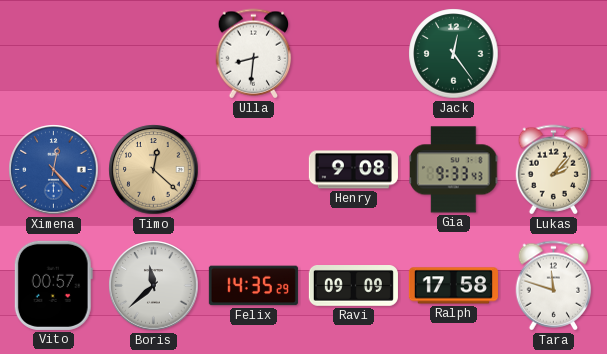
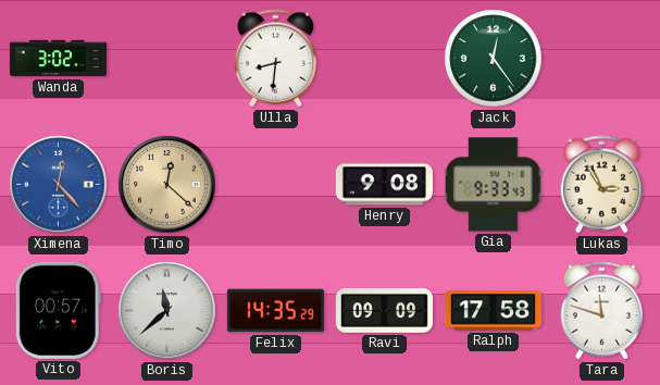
Wanda: none -> 3:02 (58, 59)
Lukas: 2:07 -> 2:55 (602, 185)
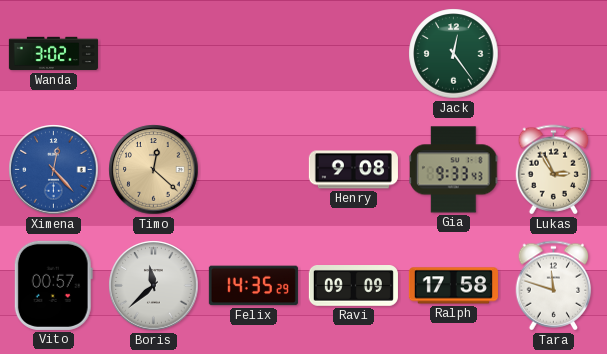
Ulla: 8:31 -> none (276, 59)
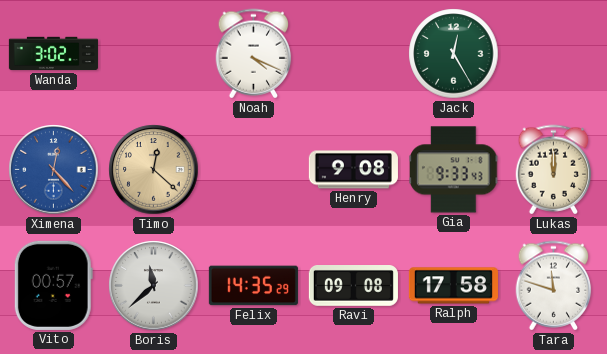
Noah: none -> 4:19 (254, 54)
Jack: 12:24 -> 12:25 (454, 54)
Lukas: 2:55 -> 12:00 (554, 170)
Ravi: 09:09 -> 09:08 (353, 286)
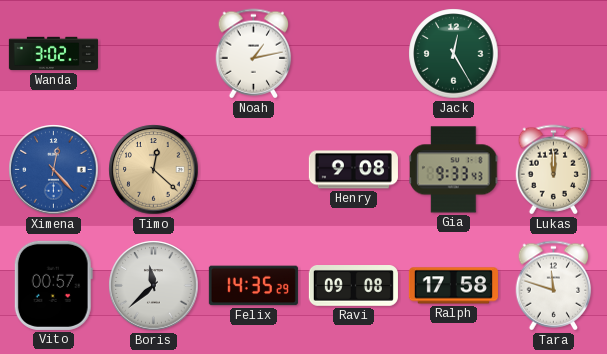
Noah: 4:19 -> 1:13 (254, 54)
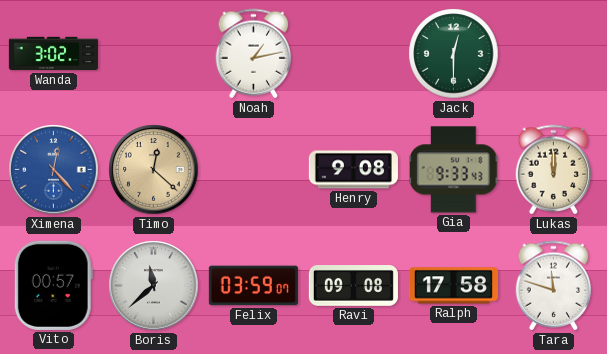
Jack: 12:25 -> 12:30 (454, 54)
Felix: 14:35 -> 03:59 (253, 286)
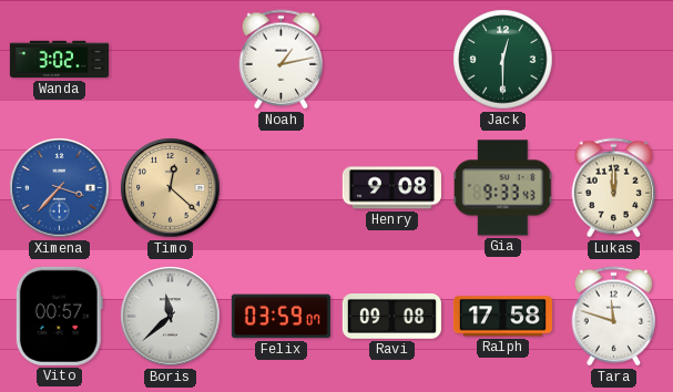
Ximena: 12:23 -> 3:37 (60, 188)
